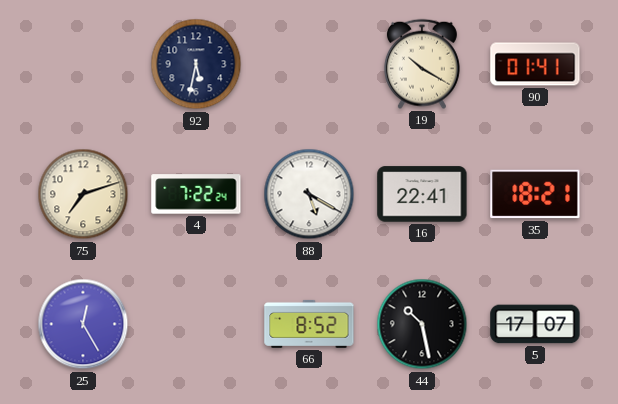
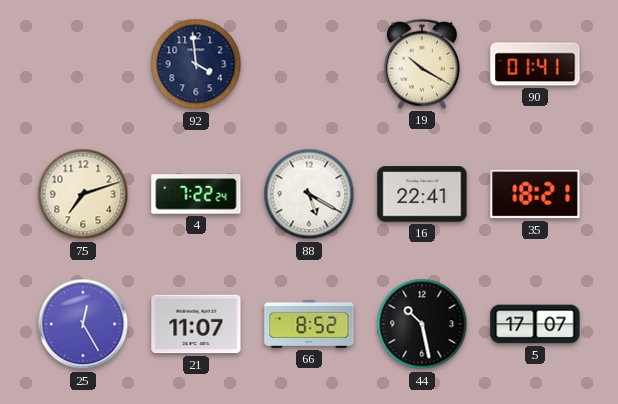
92: 5:32 -> 3:59 (196, 64)
21: none -> 11:07 (196, 324)
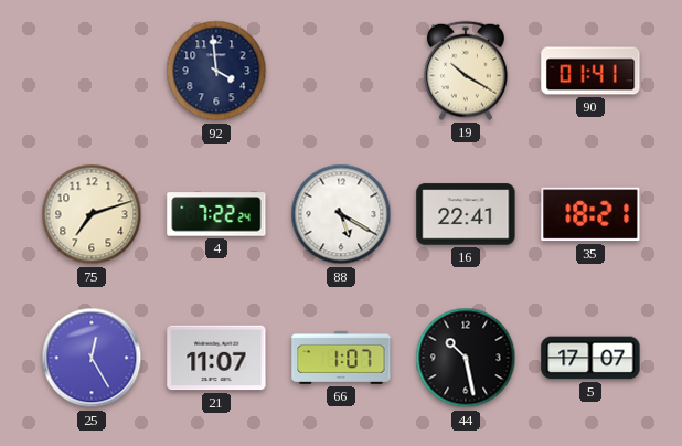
66: 8:52 -> 1:07 (341, 358)
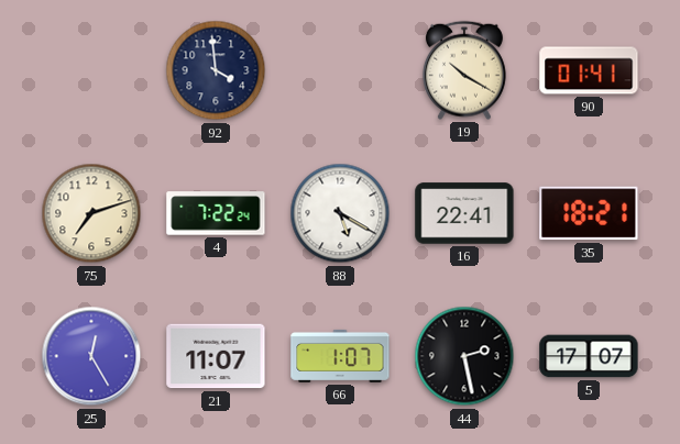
44: 10:28 -> 2:28 (464, 356)
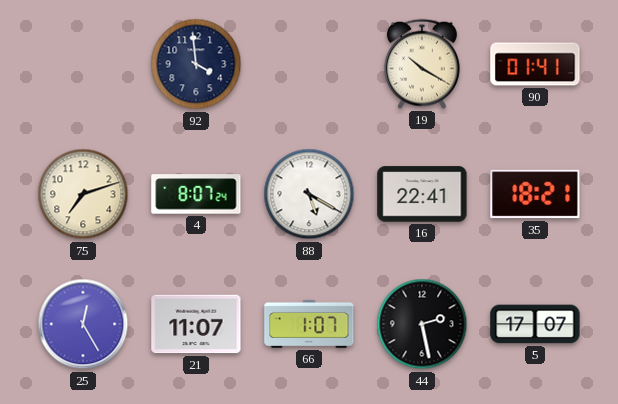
4: 7:22 -> 8:07 (196, 194)
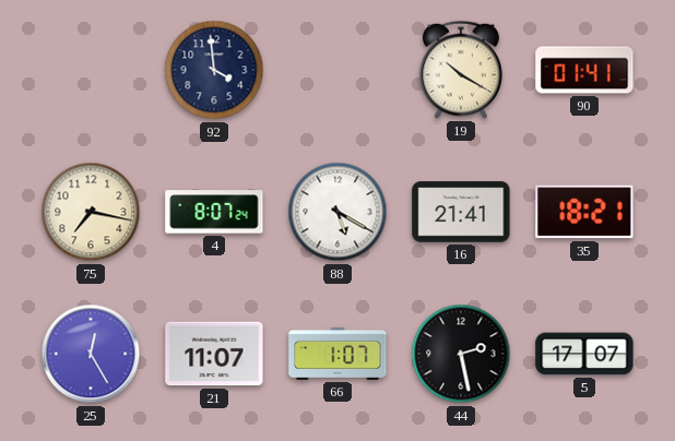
75: 7:12 -> 7:17 (91, 212)
16: 22:41 -> 21:41 (461, 212)
